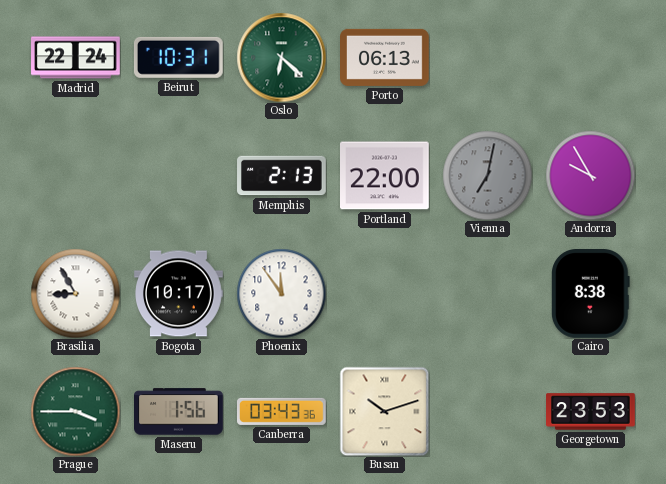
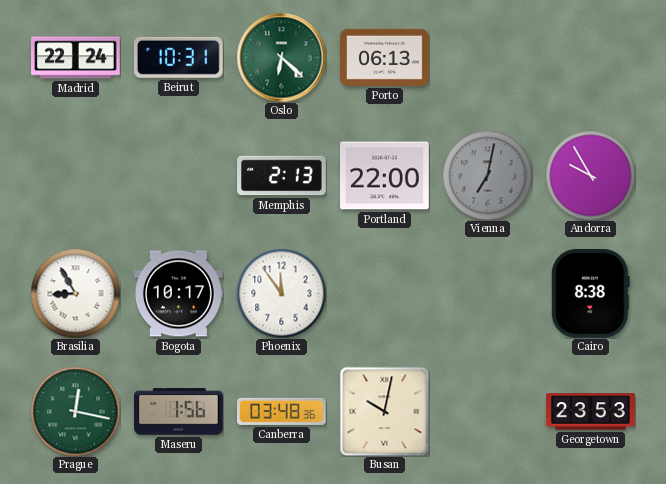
Prague: 3:45 -> 12:17 (75, 411)
Canberra: 03:43 -> 03:48 (282, 411)
Busan: 10:12 -> 10:02 (384, 411)
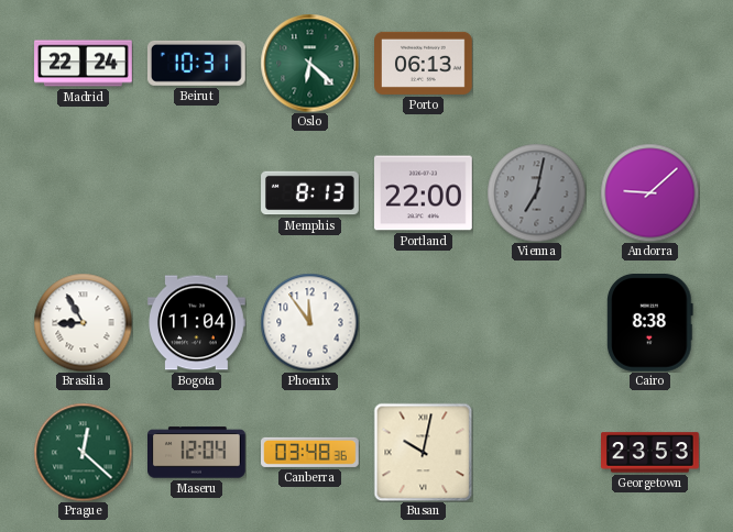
Memphis: 2:13 -> 8:13 (310, 193)
Andorra: 9:55 -> 9:08 (649, 192)
Bogota: 10:17 -> 11:04 (197, 323)
Prague: 12:17 -> 12:22 (83, 452)
Maseru: 1:56 -> 12:04 (197, 453)
